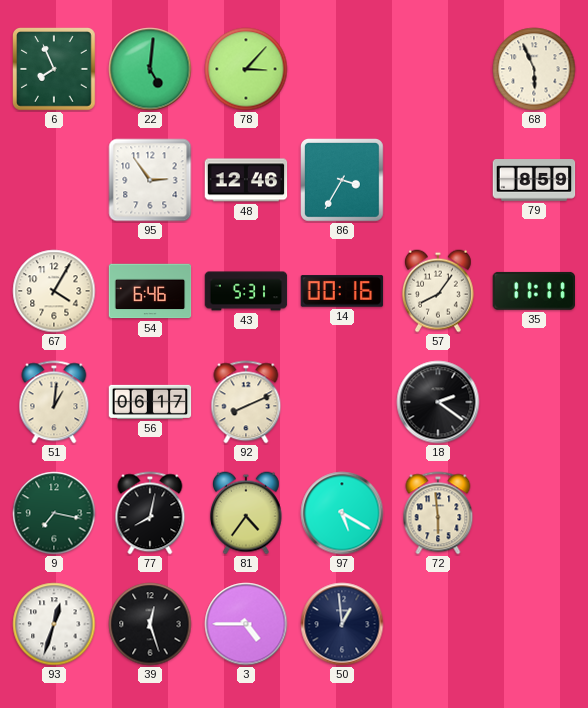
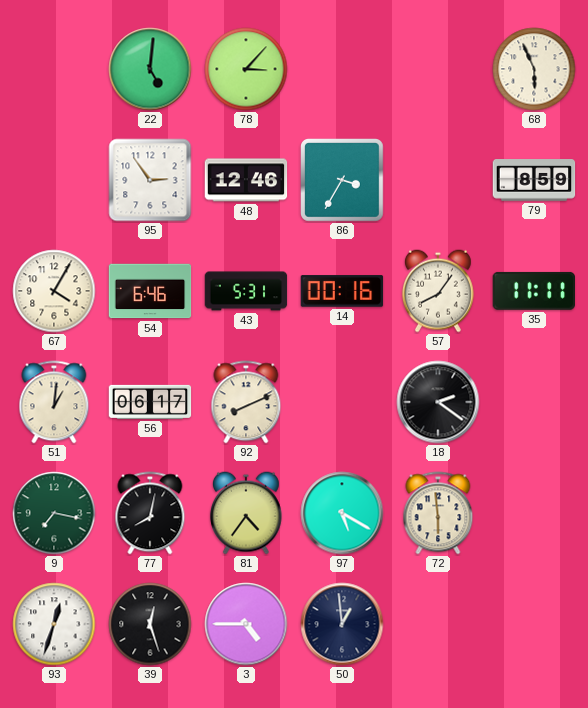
6: 7:56 -> none (55, 70)
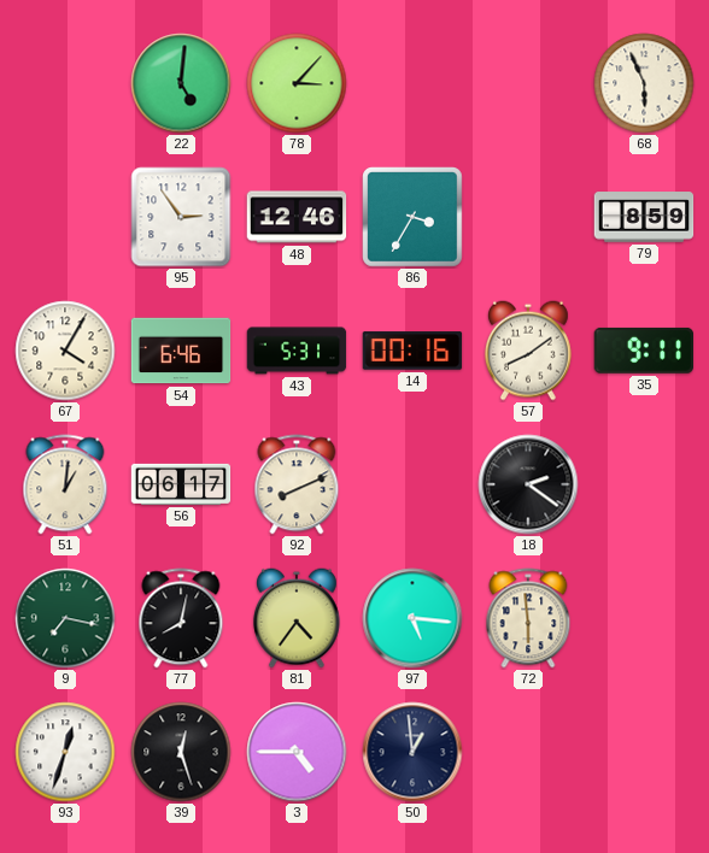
57: 8:06 -> 8:09 (528, 351)
35: 11:11 -> 9:11 (644, 351)
97: 5:20 -> 5:16 (412, 618)
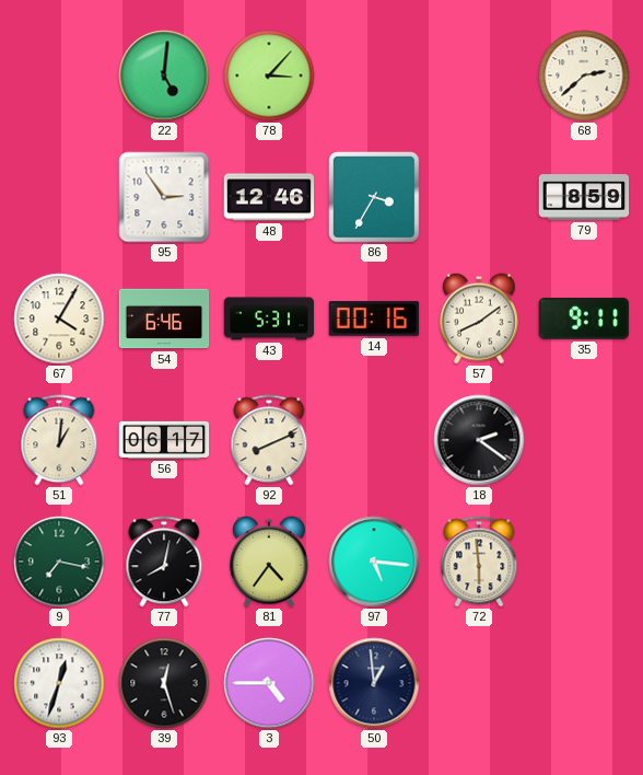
68: 5:56 -> 2:38 (584, 76)
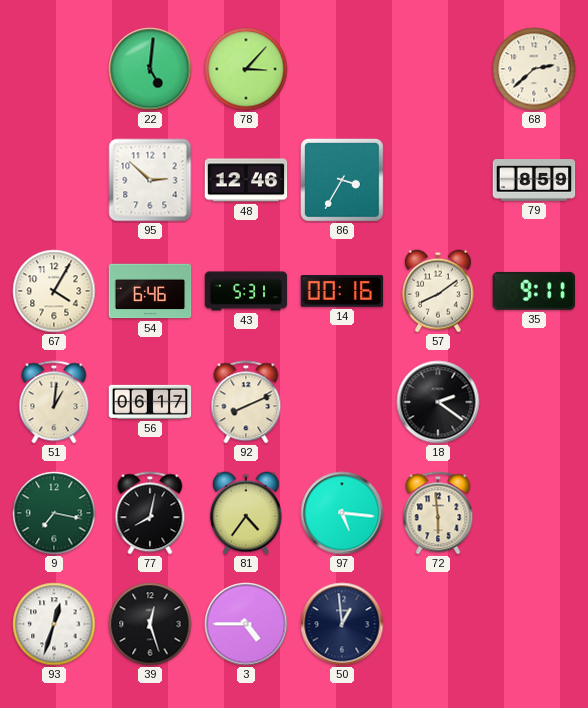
95: 2:54 -> 2:52 (150, 180)
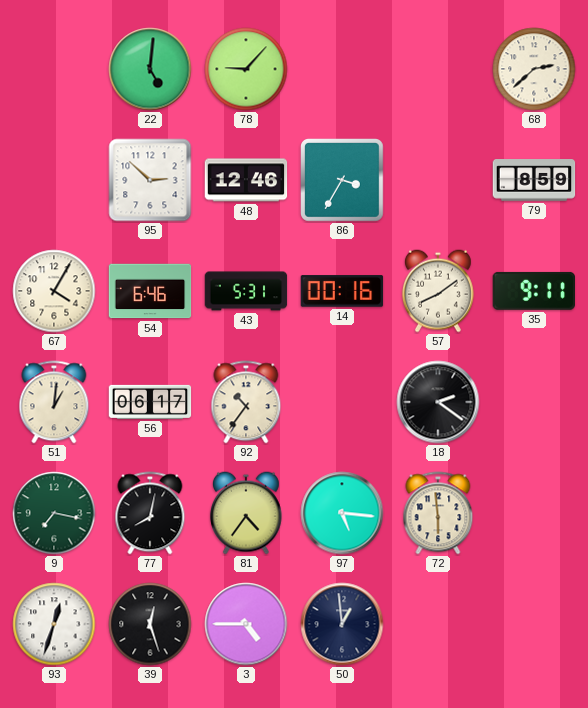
78: 3:07 -> 9:07 (246, 69)
92: 8:11 -> 10:36 (246, 402)
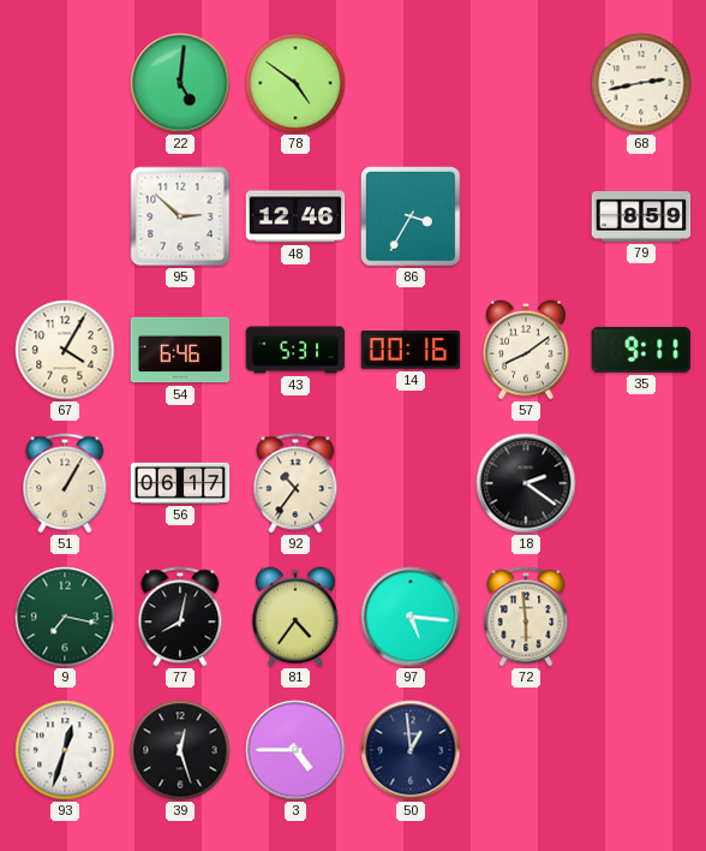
78: 9:07 -> 4:51 (295, 83)
68: 2:38 -> 2:43 (641, 83)
51: 1:01 -> 1:05 (65, 483)
